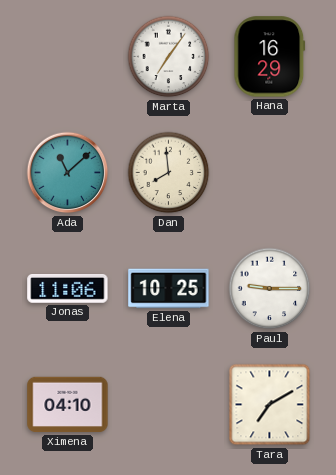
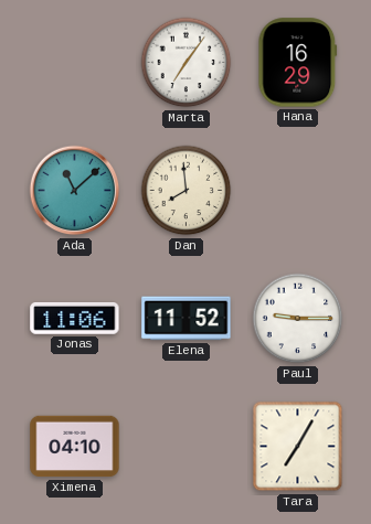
Elena: 10:25 -> 11:52 (187, 319)
Tara: 7:10 -> 7:05 (298, 447)
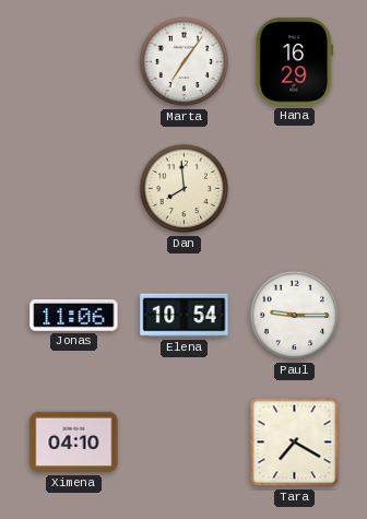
Ada: 11:08 -> none (75, 191)
Elena: 11:52 -> 10:54 (185, 316)
Tara: 7:05 -> 7:20 (295, 443)
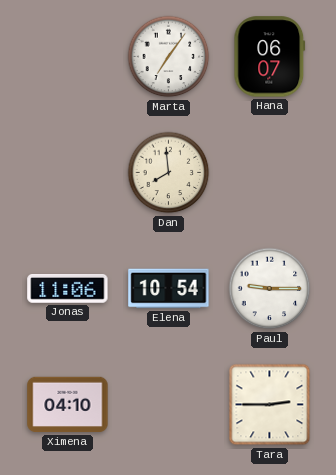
Hana: 16:29 -> 06:07 (270, 57)
Tara: 7:20 -> 2:45 (270, 405)
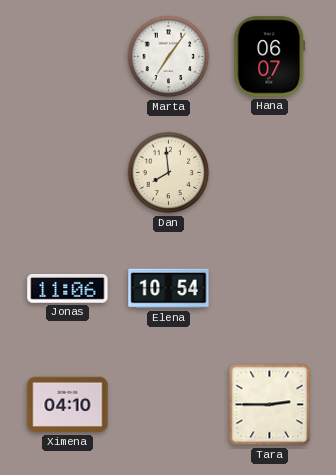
Paul: 9:15 -> none (270, 289)
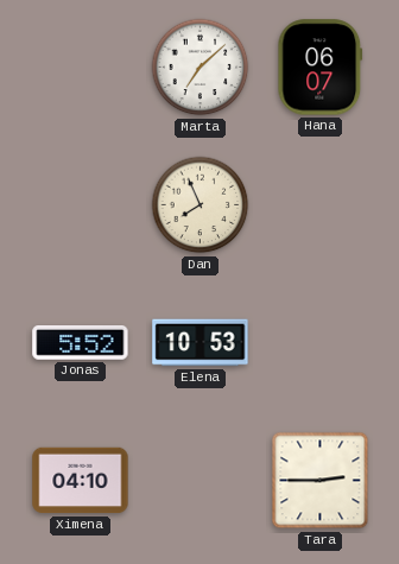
Marta: 7:06 -> 7:08 (201, 68)
Dan: 7:59 -> 7:56 (201, 205)
Jonas: 11:06 -> 5:52 (81, 343)
Elena: 10:54 -> 10:53 (201, 343)
